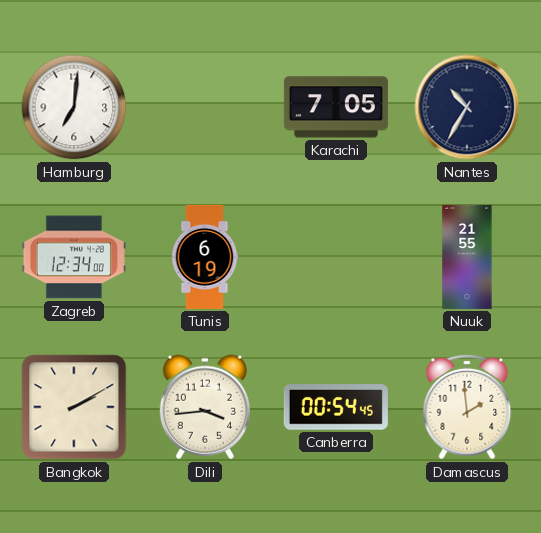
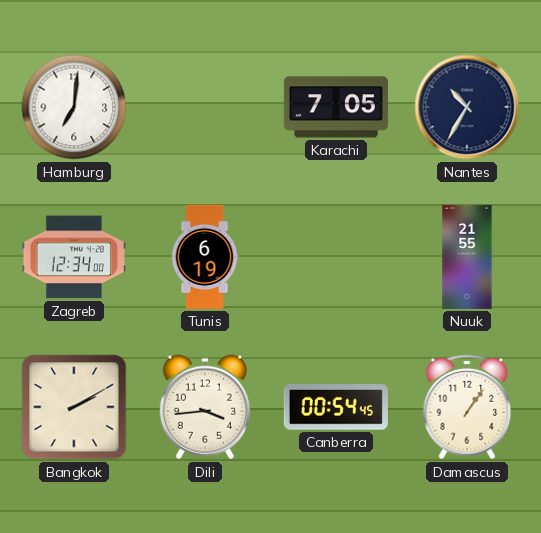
Damascus: 1:59 -> 1:06 (467, 407)
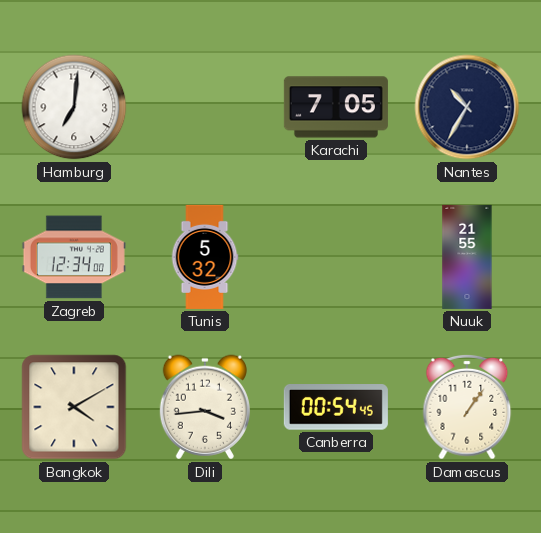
Tunis: 6:19 -> 5:32 (205, 257)
Bangkok: 2:10 -> 4:10 (74, 407)
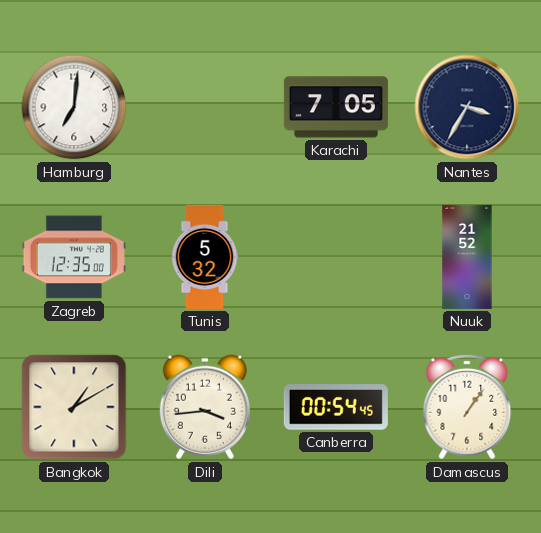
Nantes: 10:35 -> 3:35 (467, 107)
Zagreb: 12:34 -> 12:35 (74, 257)
Nuuk: 21:55 -> 21:52 (467, 257)
Bangkok: 4:10 -> 1:10 (74, 407)
